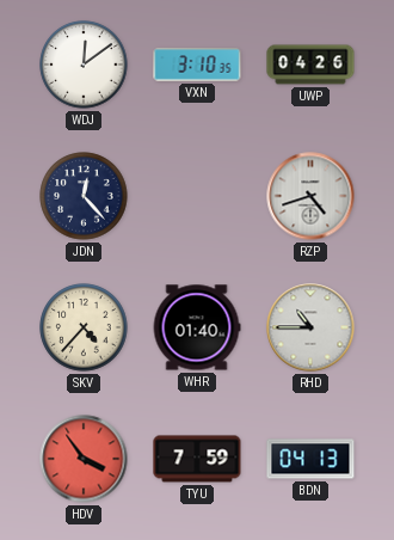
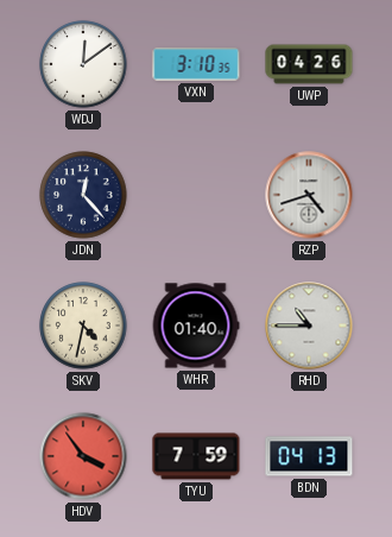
SKV: 4:37 -> 4:32 (83, 326)
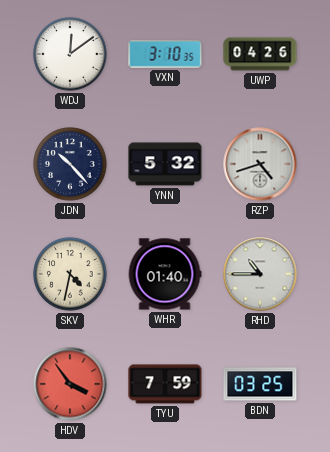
JDN: 12:23 -> 10:23 (70, 164)
YNN: none -> 5:32 (165, 164)
BDN: 04:13 -> 03:25 (260, 384)
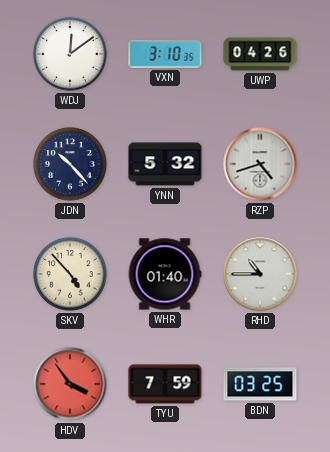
SKV: 4:32 -> 4:53 (70, 274)
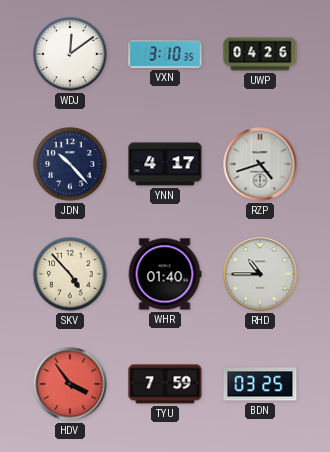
YNN: 5:32 -> 4:17 (165, 164)
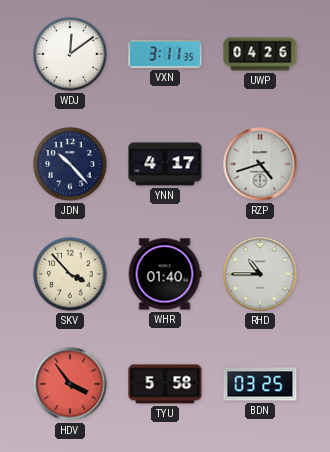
VXN: 3:10 -> 3:11 (165, 54)
SKV: 4:53 -> 3:53 (70, 274)
TYU: 7:59 -> 5:58 (165, 384)
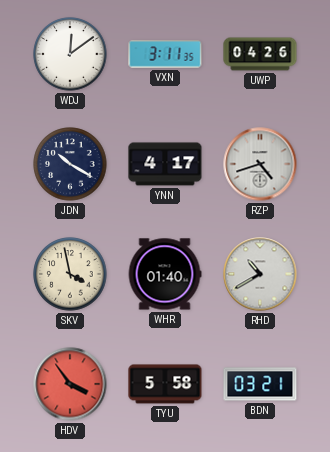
JDN: 10:23 -> 10:20 (70, 164)
SKV: 3:53 -> 3:58 (70, 274)
RHD: 10:45 -> 10:40 (260, 274)
BDN: 03:25 -> 03:21 (260, 384)
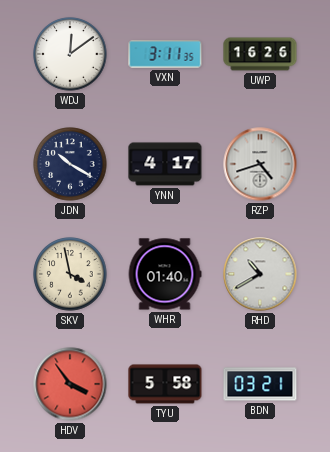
UWP: 04:26 -> 16:26 (260, 54)
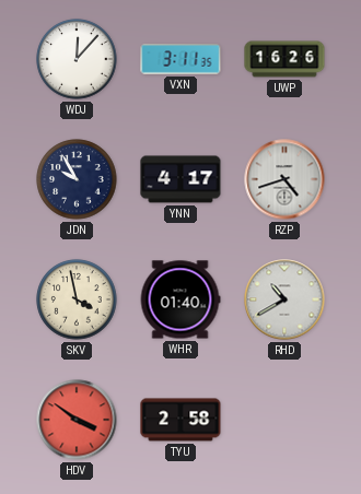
WDJ: 12:09 -> 12:07 (77, 59)
JDN: 10:20 -> 9:55 (77, 179)
HDV: 3:54 -> 3:51 (77, 420)
TYU: 5:58 -> 2:58 (180, 420)
BDN: 03:21 -> none (260, 384)
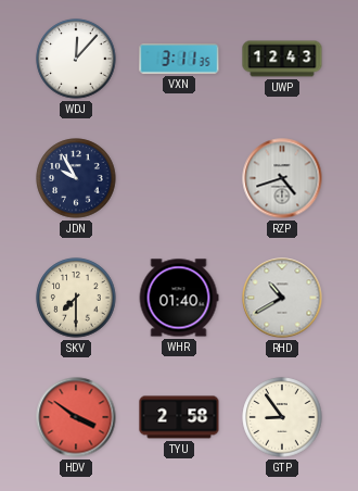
UWP: 16:26 -> 12:43 (282, 59)
YNN: 4:17 -> none (180, 179)
SKV: 3:58 -> 7:30 (76, 298)
GTP: none -> 8:54 (282, 417)
